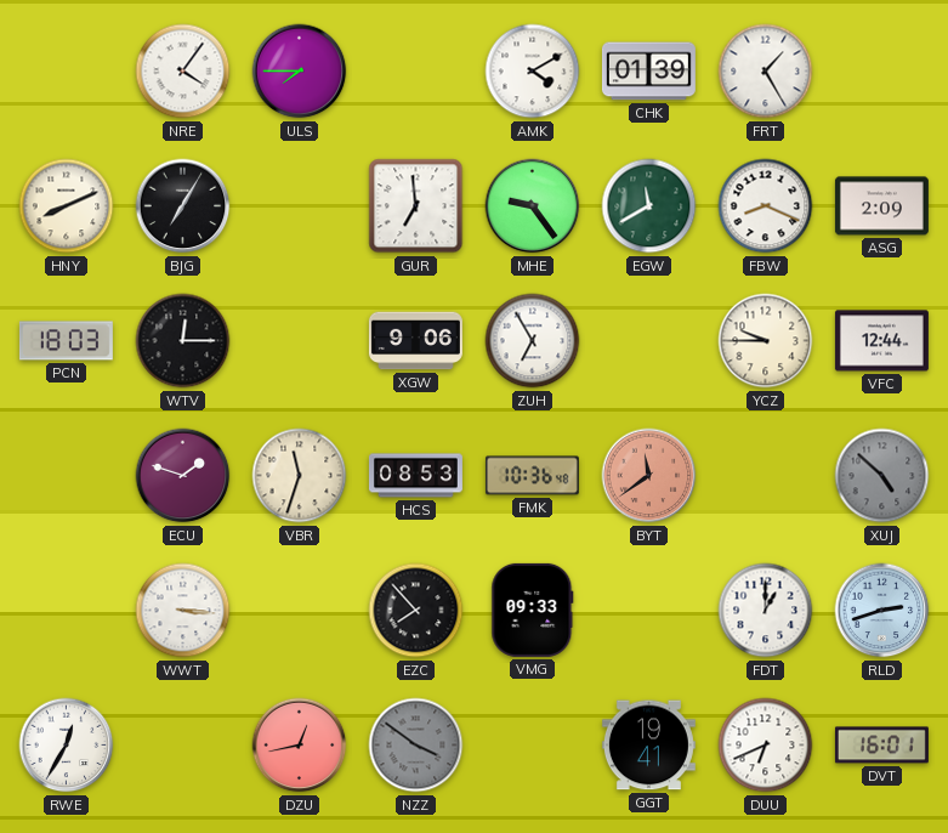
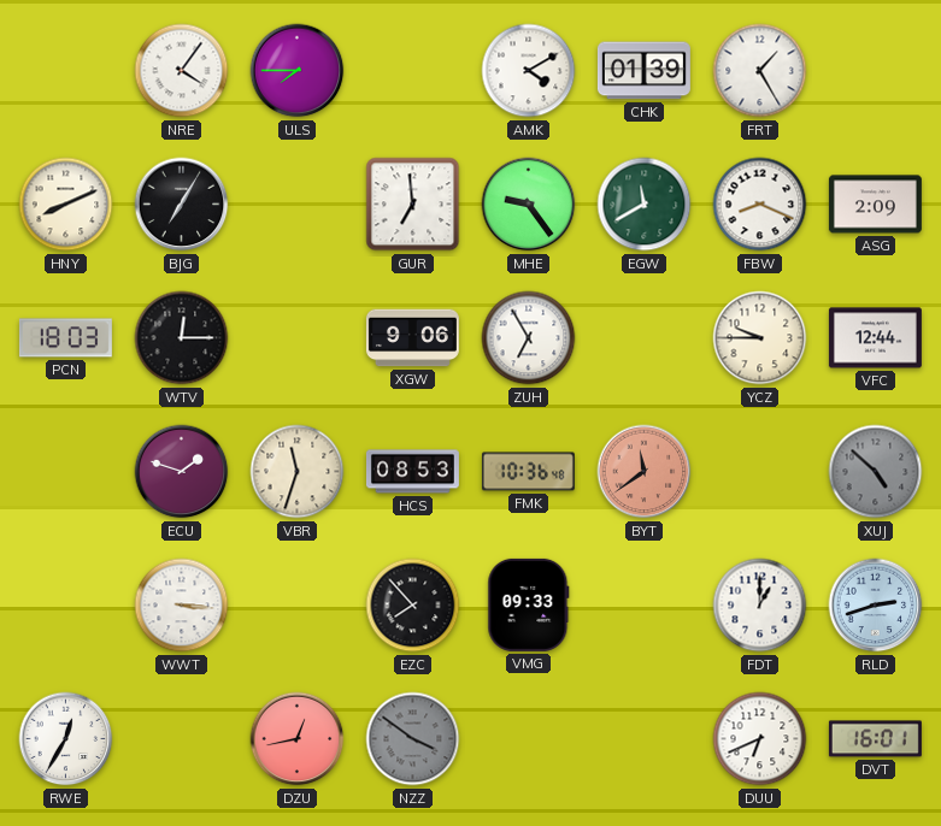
GGT: 19:41 -> none (648, 746)
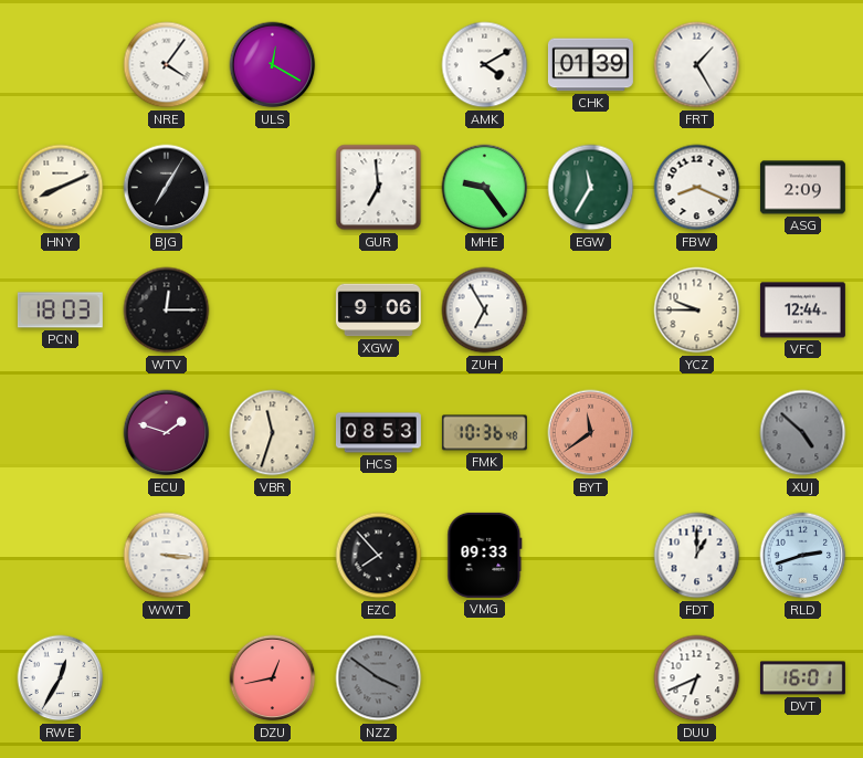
ULS: 7:45 -> 12:20 (273, 65)
EGW: 11:40 -> 11:35 (591, 188)
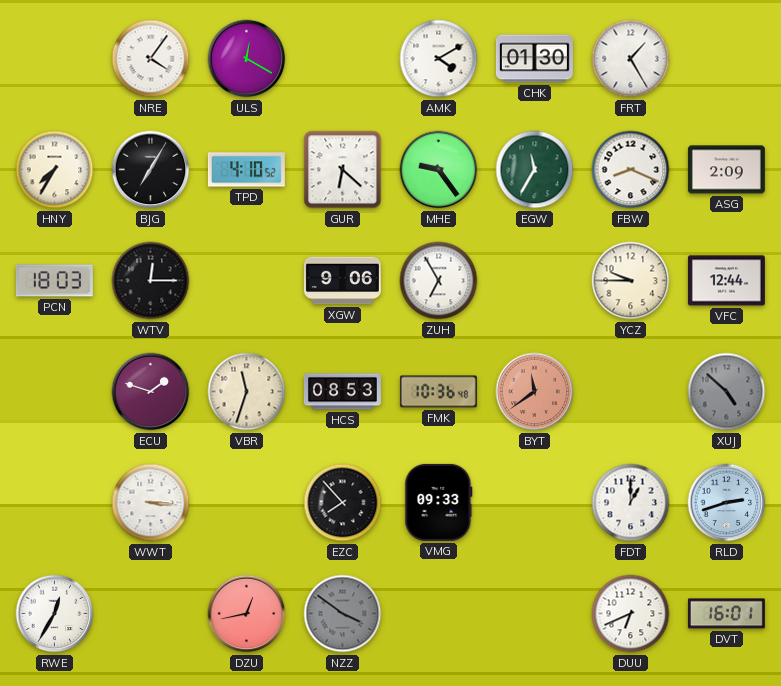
CHK: 01:39 -> 01:30 (534, 59)
HNY: 8:11 -> 7:35 (55, 170)
TPD: none -> 4:10 (246, 170)
GUR: 6:59 -> 6:22 (343, 170)
